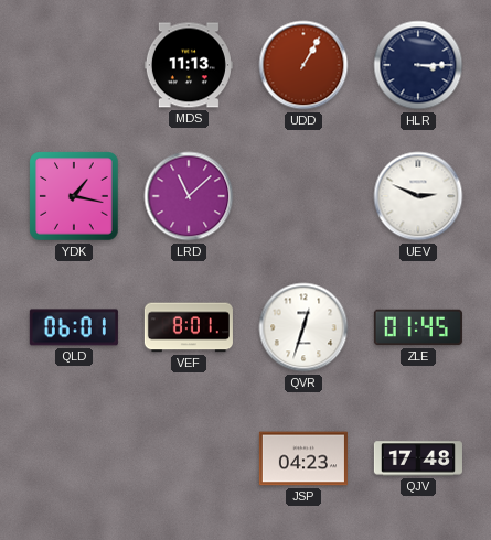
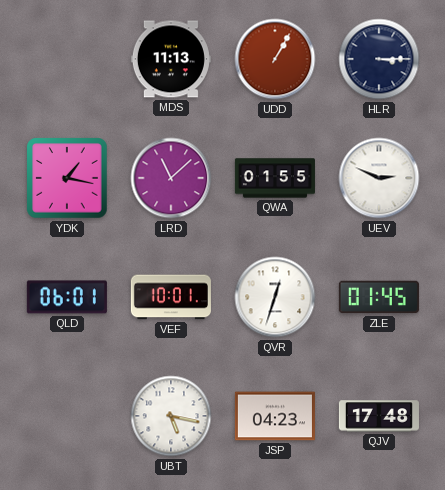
QWA: none -> 01:55 (275, 178)
VEF: 8:01 -> 10:01 (171, 297)
UBT: none -> 5:17 (171, 416)
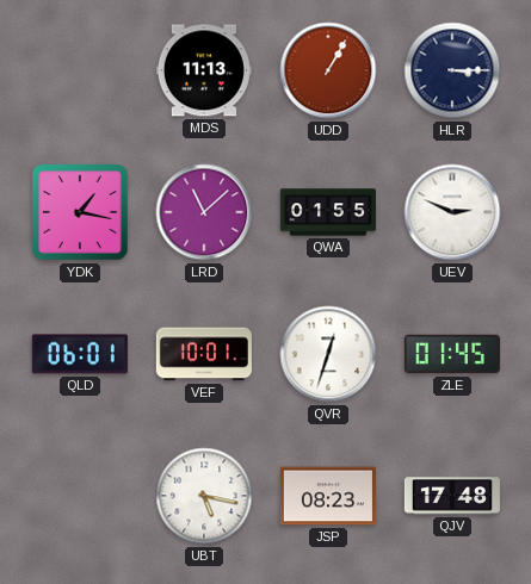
JSP: 04:23 -> 08:23 (328, 496)
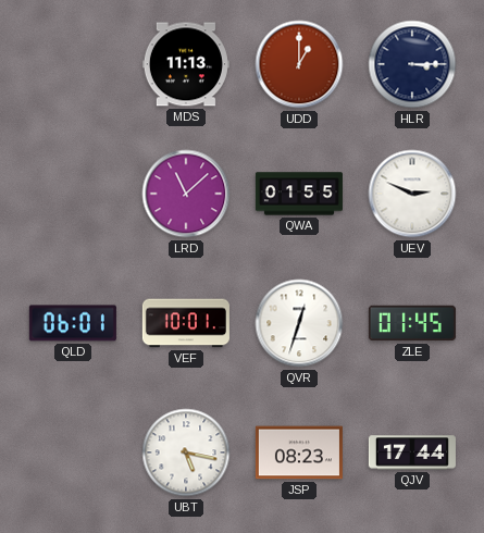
UDD: 1:05 -> 1:00 (299, 64)
YDK: 1:17 -> none (80, 212)
QJV: 17:48 -> 17:44 (412, 453)
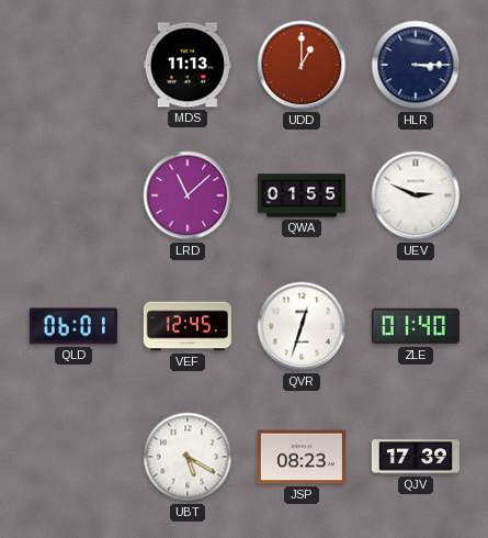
VEF: 10:01 -> 12:45 (188, 326)
ZLE: 01:45 -> 01:40 (416, 326)
UBT: 5:17 -> 5:20 (188, 457)
QJV: 17:44 -> 17:39 (416, 457)
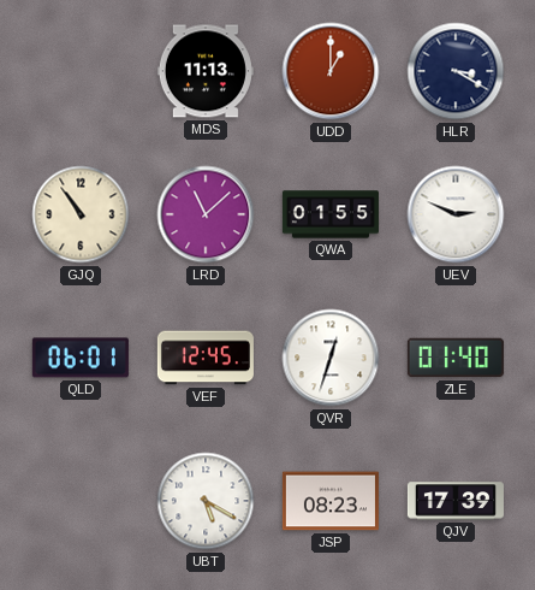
HLR: 3:15 -> 3:20 (456, 71)
GJQ: none -> 10:54 (81, 214)
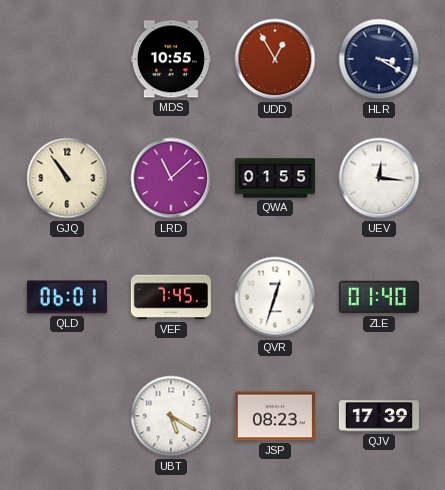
MDS: 11:13 -> 10:55 (171, 59)
UDD: 1:00 -> 12:55 (275, 59)
UEV: 2:49 -> 12:16 (379, 178)
VEF: 12:45 -> 7:45 (171, 297)
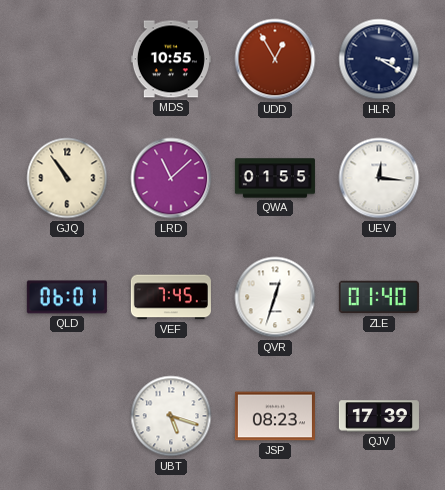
UBT: 5:20 -> 5:18 (171, 416)
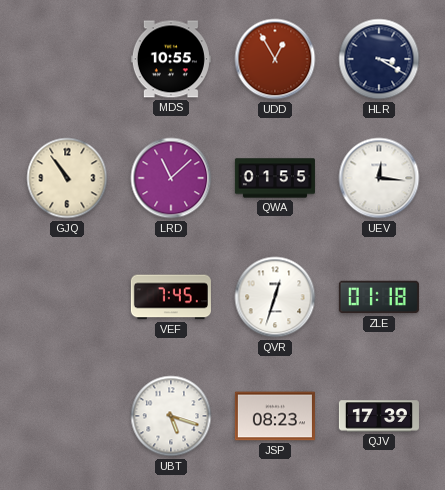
QLD: 06:01 -> none (67, 297)
ZLE: 01:40 -> 01:18 (379, 297)
